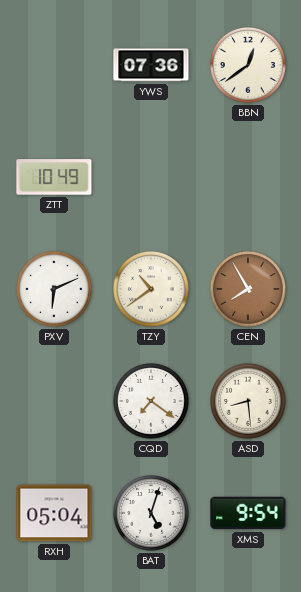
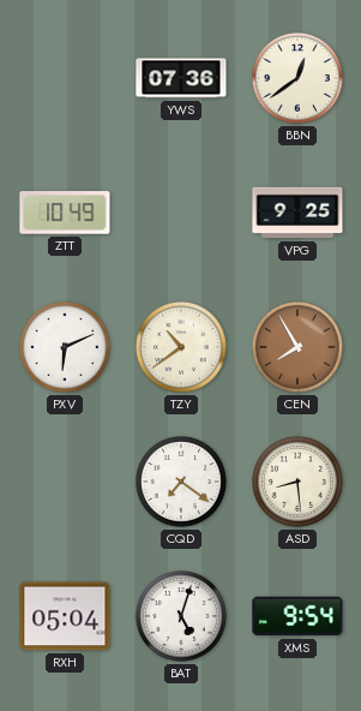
VPG: none -> 9:25 (297, 213)
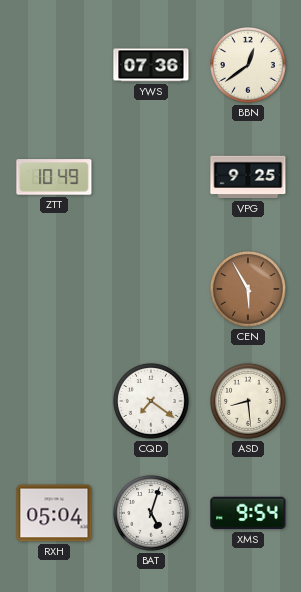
PXV: 6:11 -> none (66, 348)
TZY: 10:39 -> none (182, 348)
CEN: 7:55 -> 5:55 (249, 290)
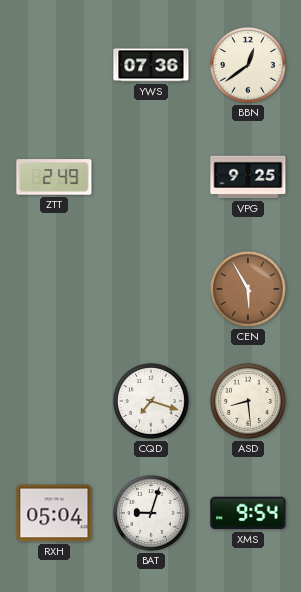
ZTT: 10:49 -> 2:49 (54, 177)
CQD: 7:21 -> 7:18 (152, 402)
BAT: 5:03 -> 9:03 (152, 514)
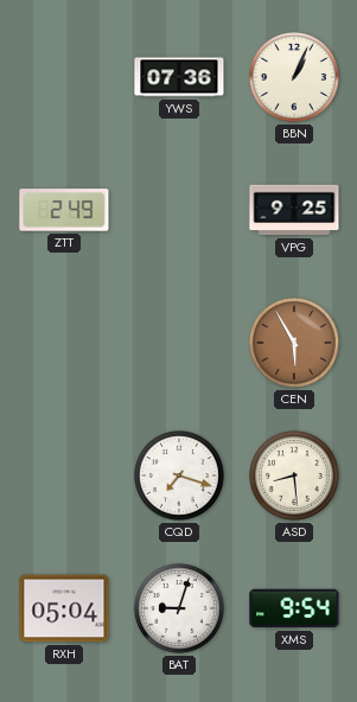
BBN: 12:39 -> 1:04 (295, 78)
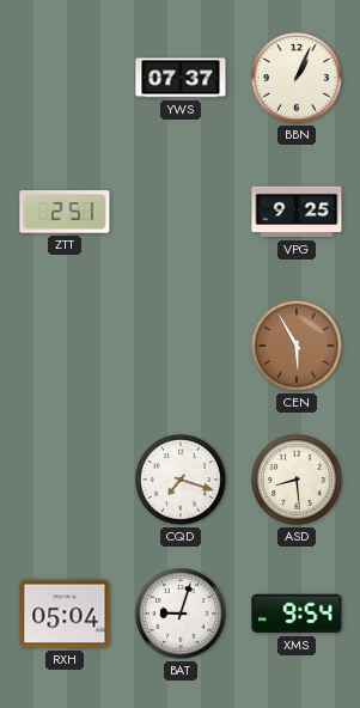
YWS: 07:36 -> 07:37 (181, 78)
ZTT: 2:49 -> 2:51 (65, 212)
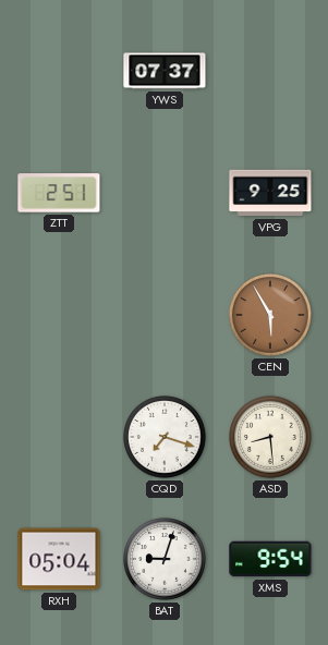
BBN: 1:04 -> none (298, 79)
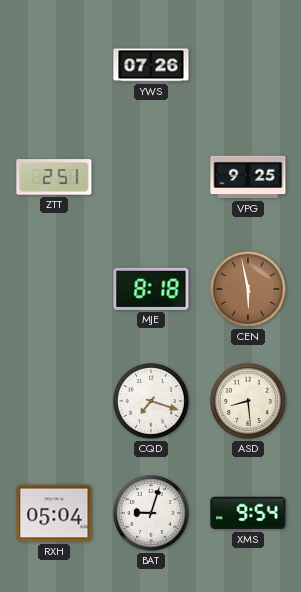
YWS: 07:37 -> 07:26 (151, 65)
MJE: none -> 8:18 (151, 289)
CEN: 5:55 -> 5:58 (249, 290)
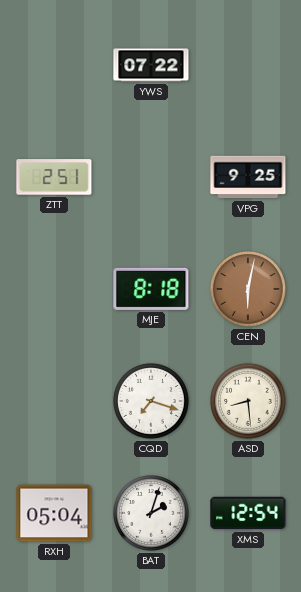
YWS: 07:26 -> 07:22 (151, 65)
CEN: 5:58 -> 6:02 (249, 290)
BAT: 9:03 -> 2:03 (152, 514)
XMS: 9:54 -> 12:54 (248, 513)
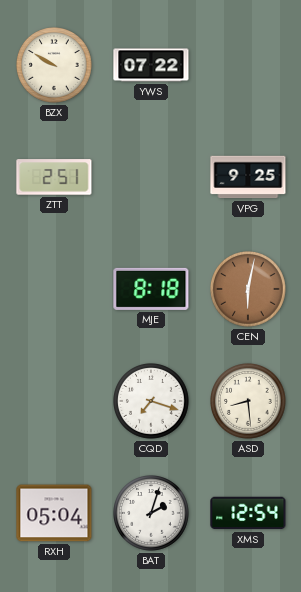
BZX: none -> 9:50 (55, 66)
